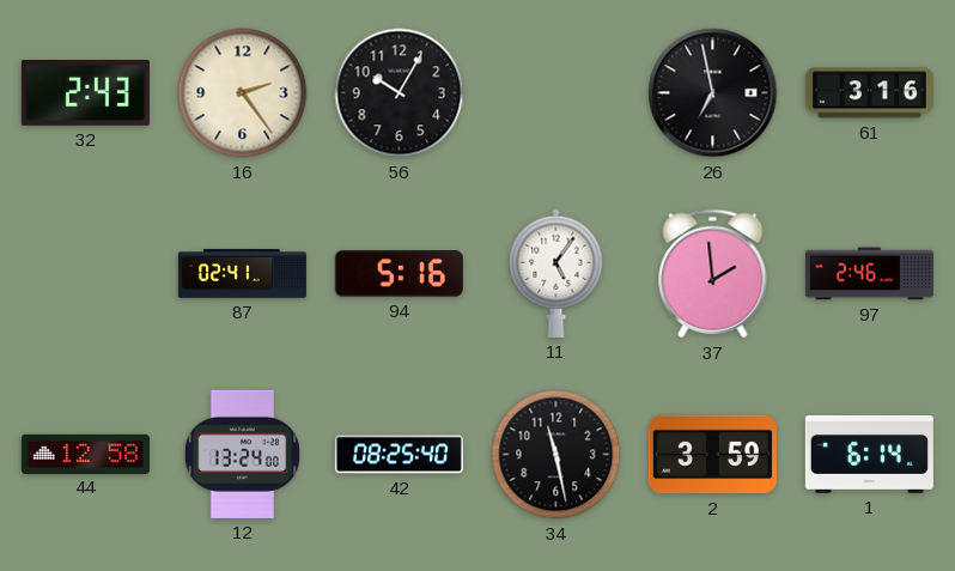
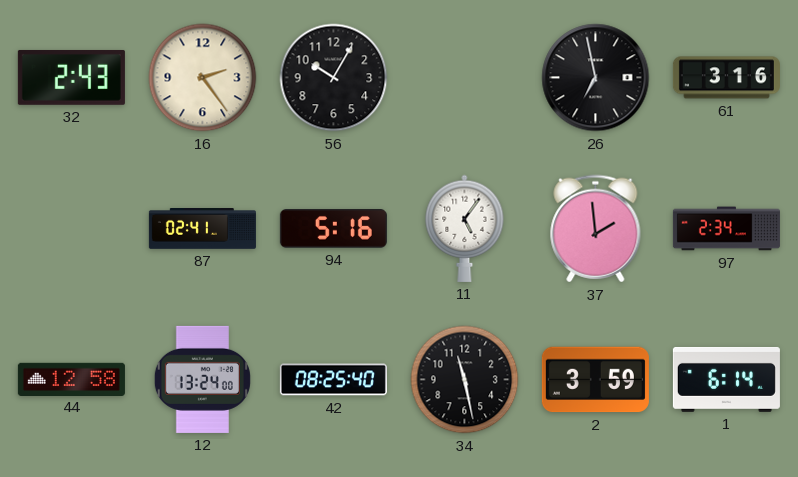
97: 2:46 -> 2:34 (726, 229)
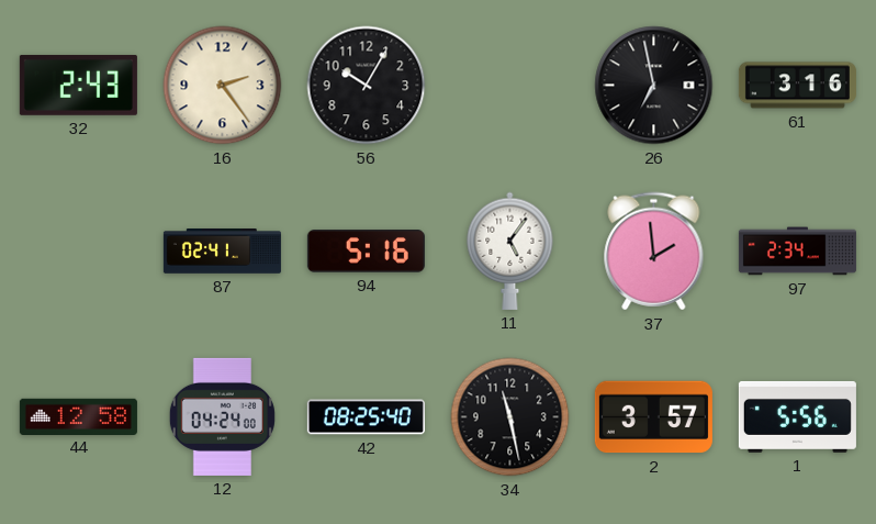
12: 13:24 -> 04:24 (222, 416)
2: 3:59 -> 3:57 (653, 417)
1: 6:14 -> 5:56 (797, 416)
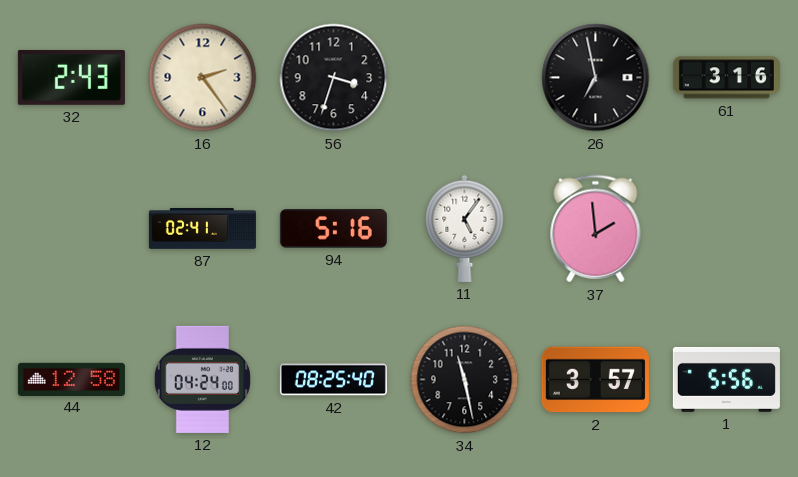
56: 10:05 -> 3:33 (334, 78)
97: 2:34 -> none (797, 252)
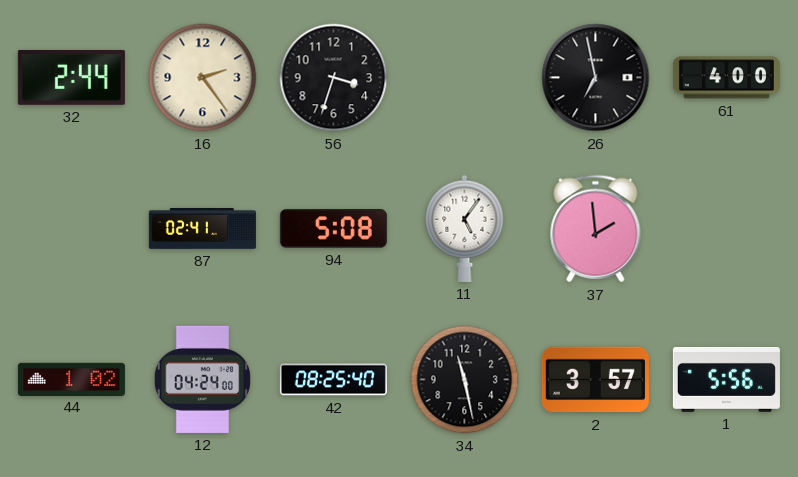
32: 2:43 -> 2:44 (71, 77)
61: 3:16 -> 4:00 (726, 78)
94: 5:16 -> 5:08 (333, 229)
44: 12:58 -> 1:02 (71, 379)
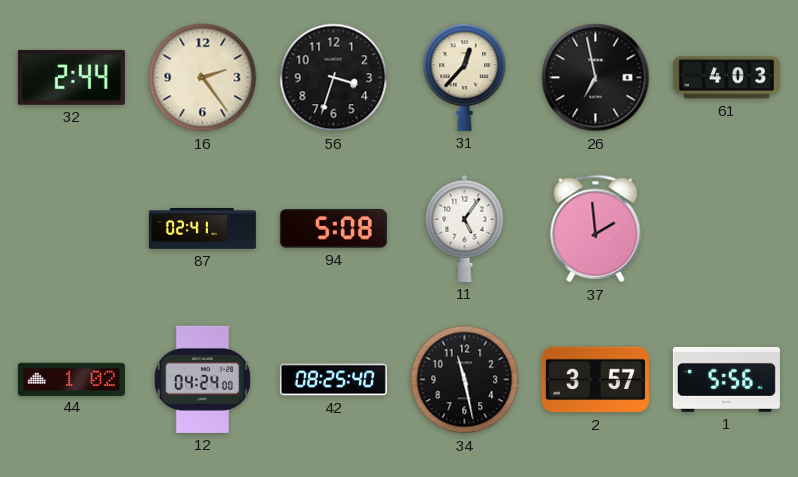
31: none -> 12:37 (465, 77)
61: 4:00 -> 4:03 (726, 78)
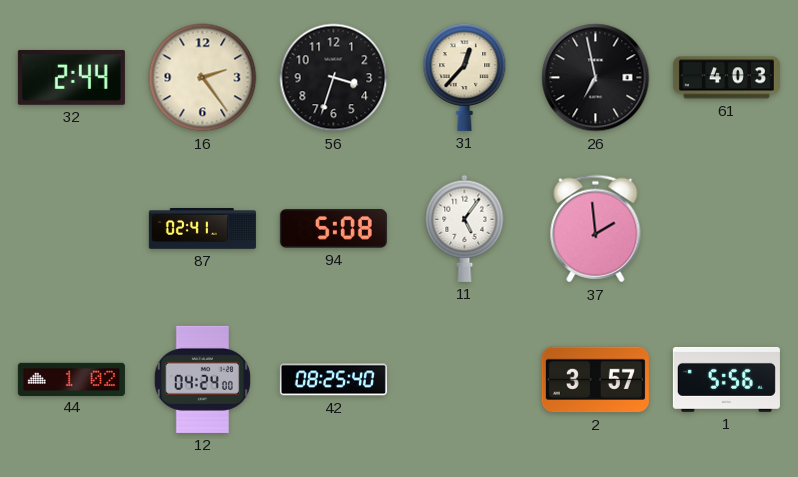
34: 11:28 -> none (465, 380)
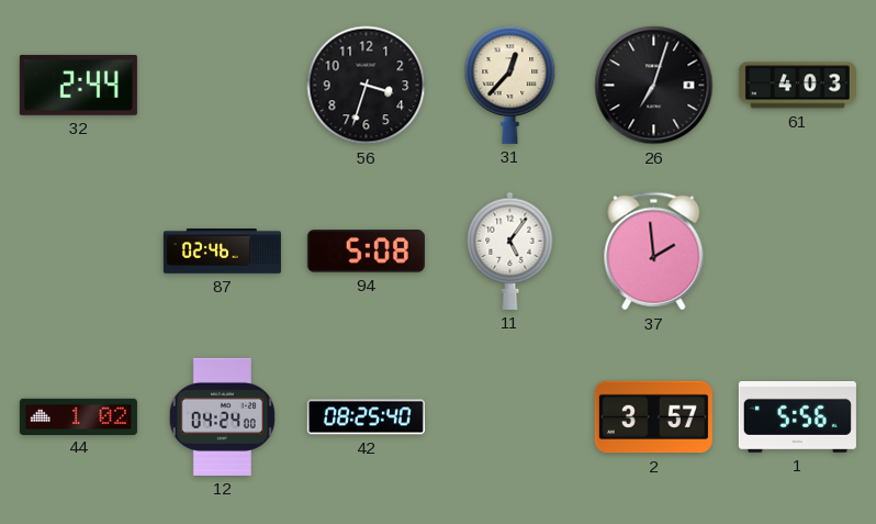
16: 2:24 -> none (203, 78)
26: 6:58 -> 7:03 (654, 86)
87: 02:41 -> 02:46 (222, 252)
